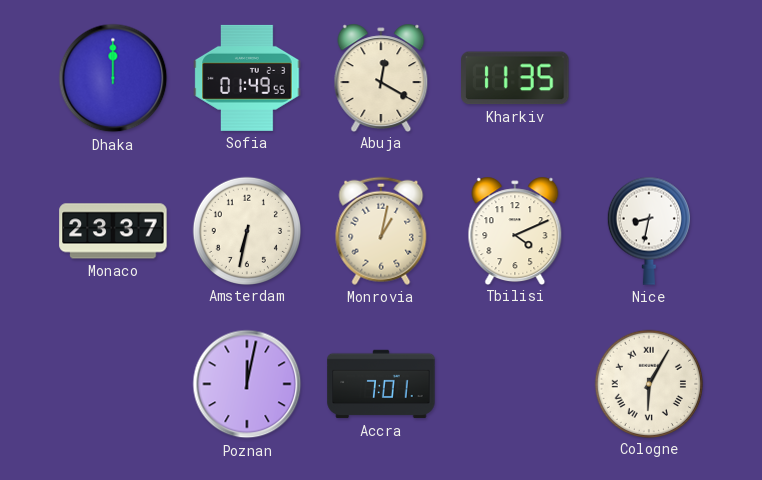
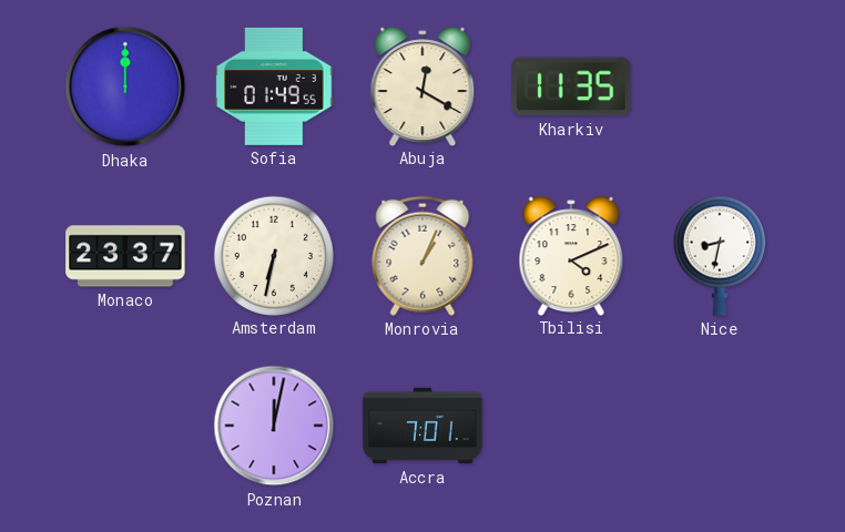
Monrovia: 1:02 -> 1:04 (423, 256)
Cologne: 6:05 -> none (648, 383)
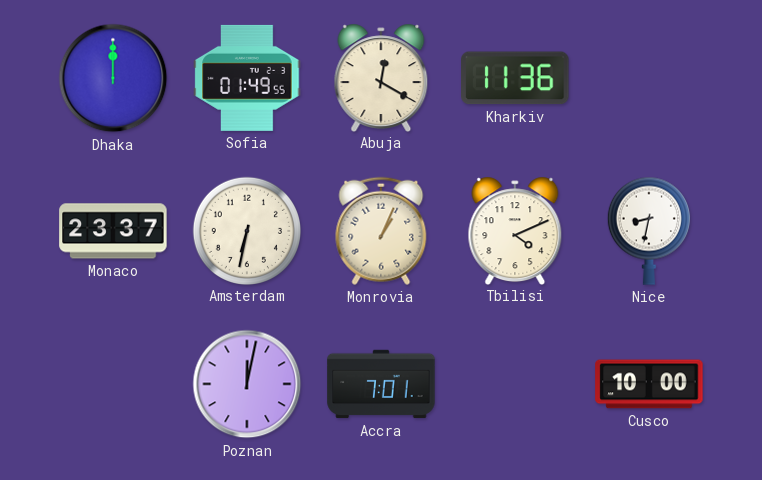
Kharkiv: 11:35 -> 11:36 (515, 78)
Cusco: none -> 10:00 (649, 384)
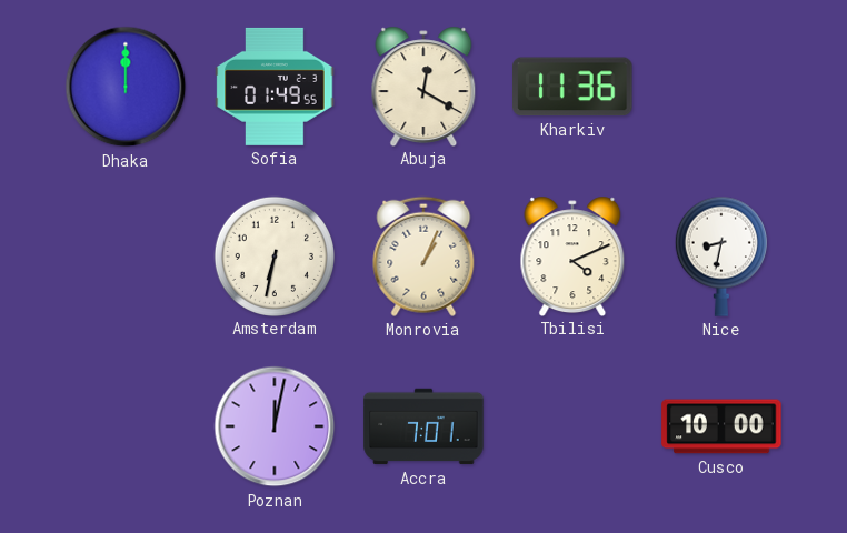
Monaco: 23:37 -> none (113, 231)
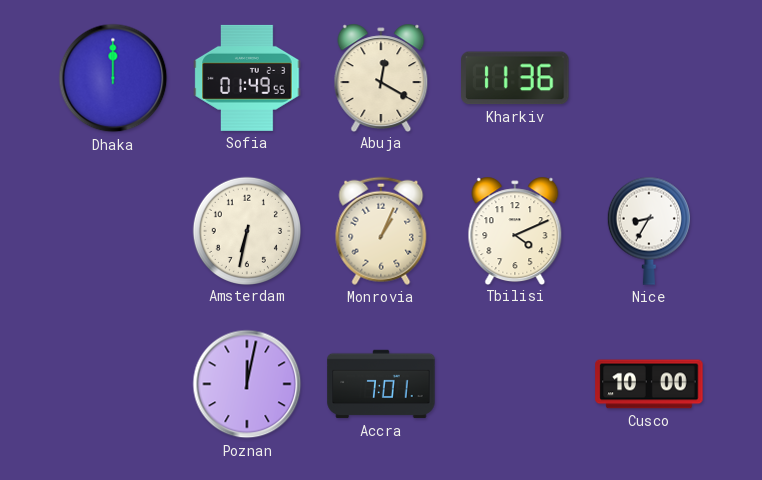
Nice: 8:32 -> 8:35 (649, 231)
